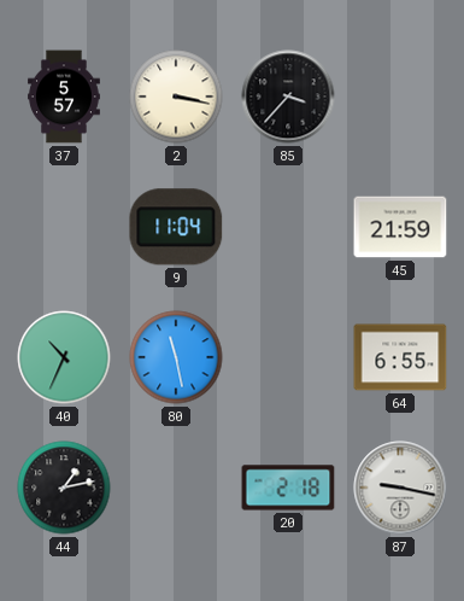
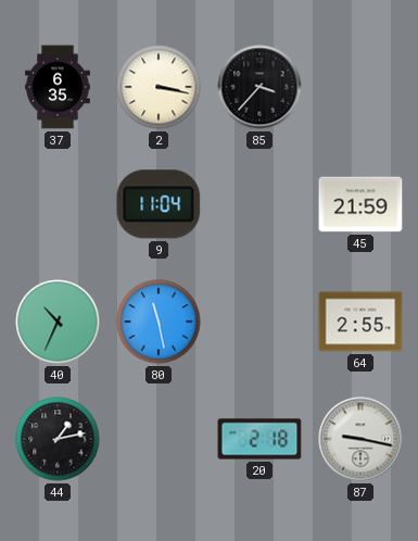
37: 5:57 -> 6:35 (59, 87)
64: 6:55 -> 2:55 (360, 322)
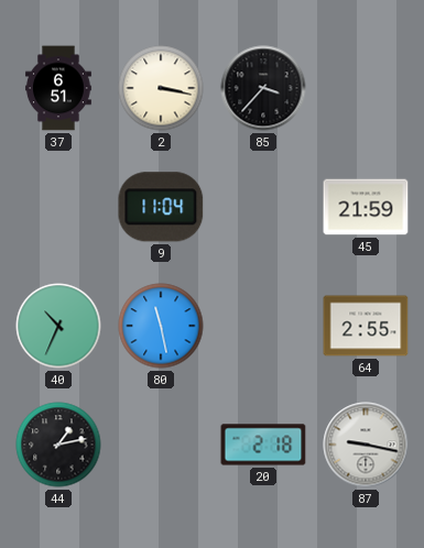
37: 6:35 -> 6:51 (59, 88)
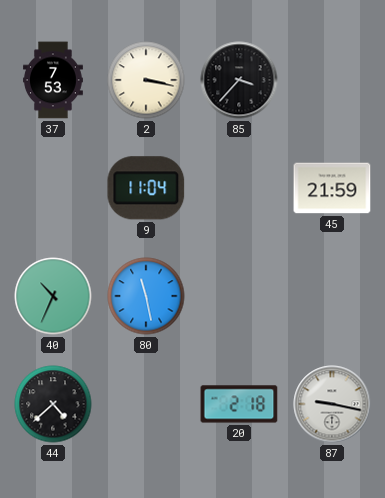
37: 6:51 -> 7:53 (54, 80)
64: 2:55 -> none (366, 326)
44: 1:13 -> 4:38 (53, 404)
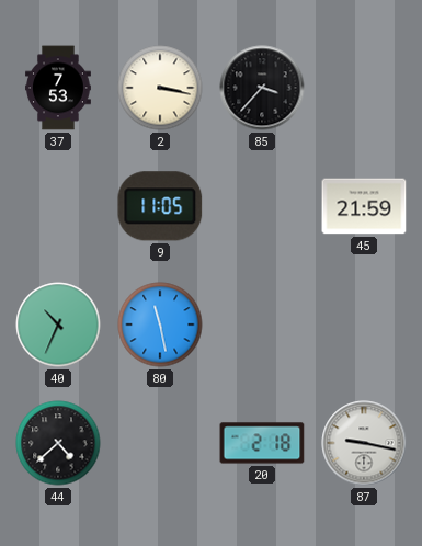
9: 11:04 -> 11:05 (160, 206)
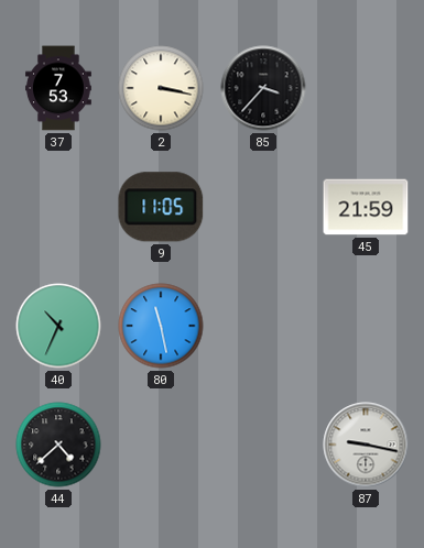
20: 2:18 -> none (262, 443)
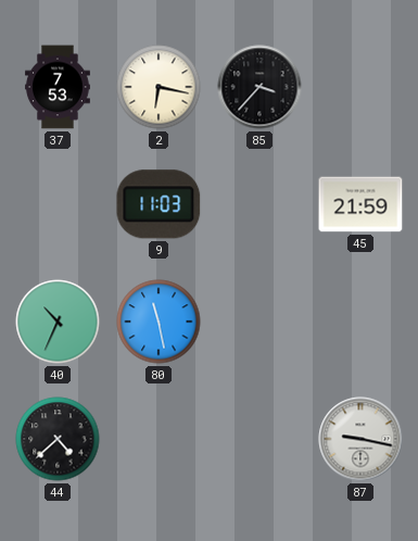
2: 3:17 -> 6:17 (159, 87)
9: 11:05 -> 11:03 (159, 204)
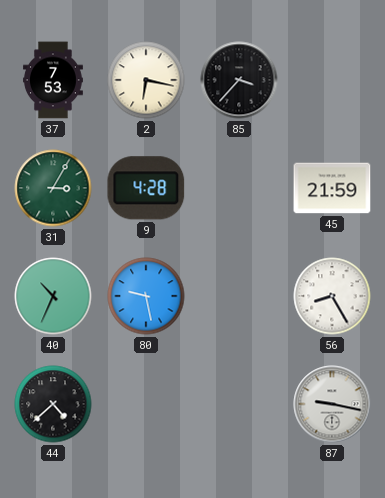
31: none -> 3:05 (53, 188)
9: 11:03 -> 4:28 (146, 188)
80: 11:28 -> 9:28 (146, 296)
56: none -> 8:25 (332, 296)
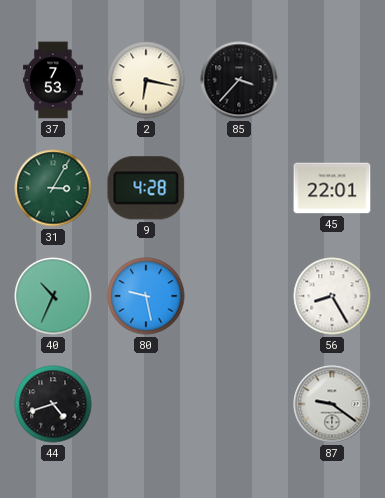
45: 21:59 -> 22:01 (332, 188)
44: 4:38 -> 4:42 (53, 404)
87: 9:17 -> 9:21 (332, 404)
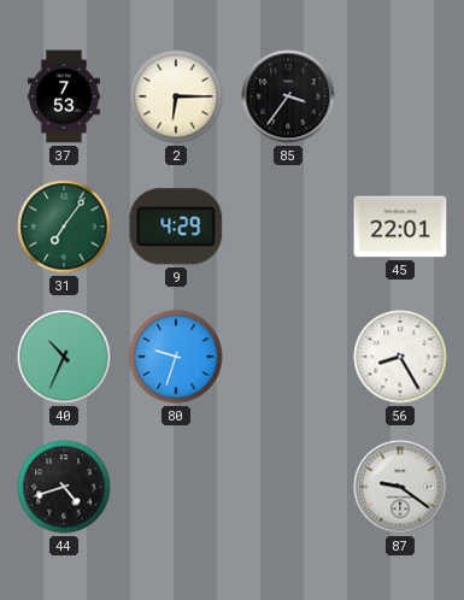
2: 6:17 -> 6:15 (176, 96)
85: 3:37 -> 3:36 (288, 96)
31: 3:05 -> 7:06 (64, 227)
9: 4:28 -> 4:29 (176, 227)
80: 9:28 -> 9:33 (176, 357)
